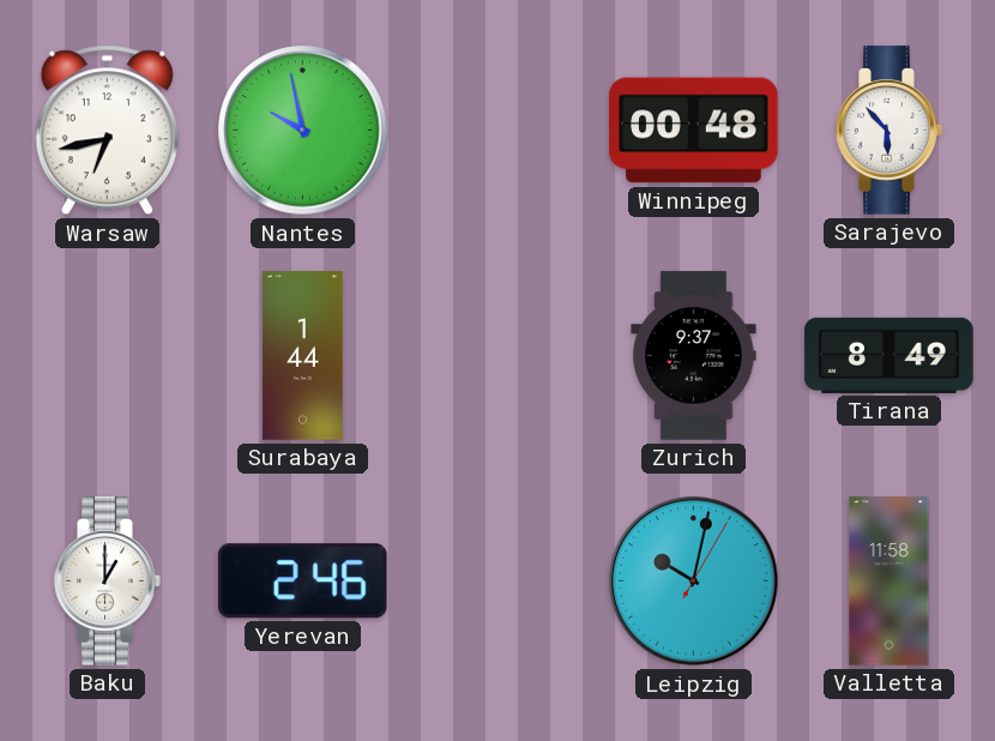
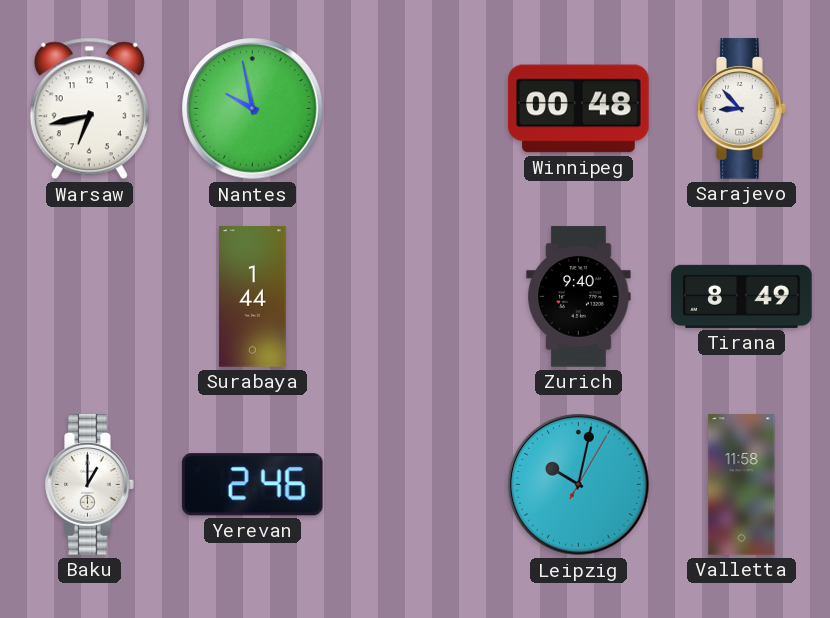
Sarajevo: 5:53 -> 8:53 (742, 109)
Zurich: 9:37 -> 9:40 (579, 297)
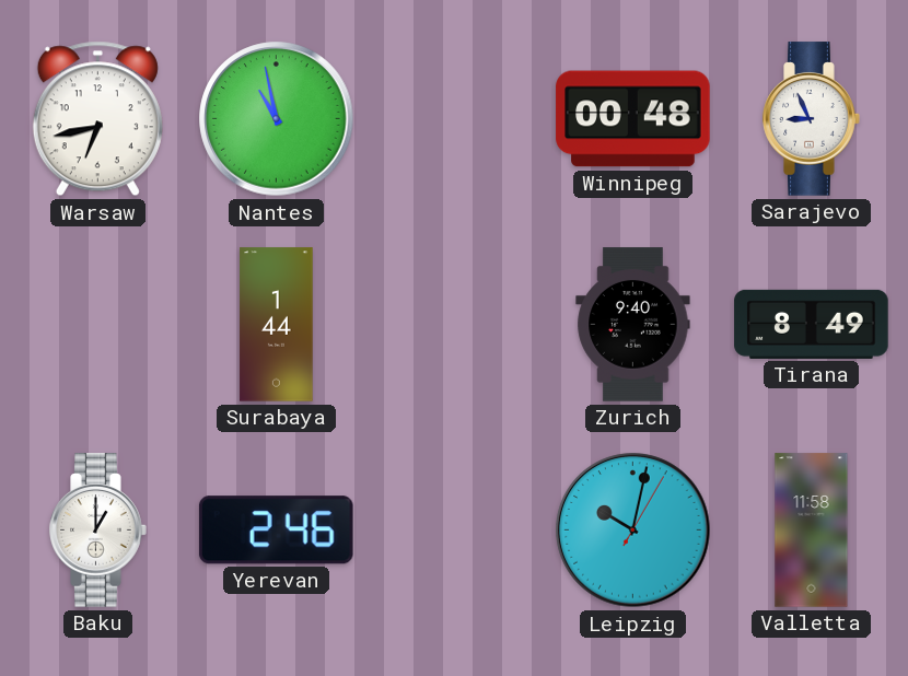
Nantes: 9:58 -> 10:58 (277, 119)
Sarajevo: 8:53 -> 8:56 (812, 119)
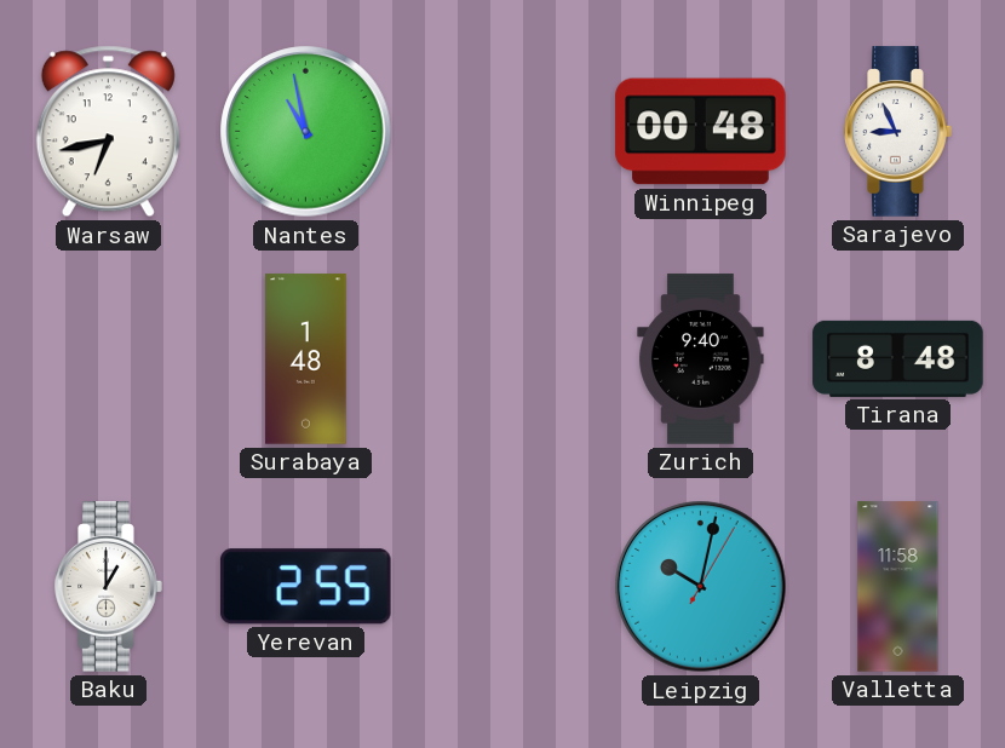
Surabaya: 1:44 -> 1:48 (306, 359)
Tirana: 8:49 -> 8:48 (898, 358)
Yerevan: 2:46 -> 2:55 (305, 587)
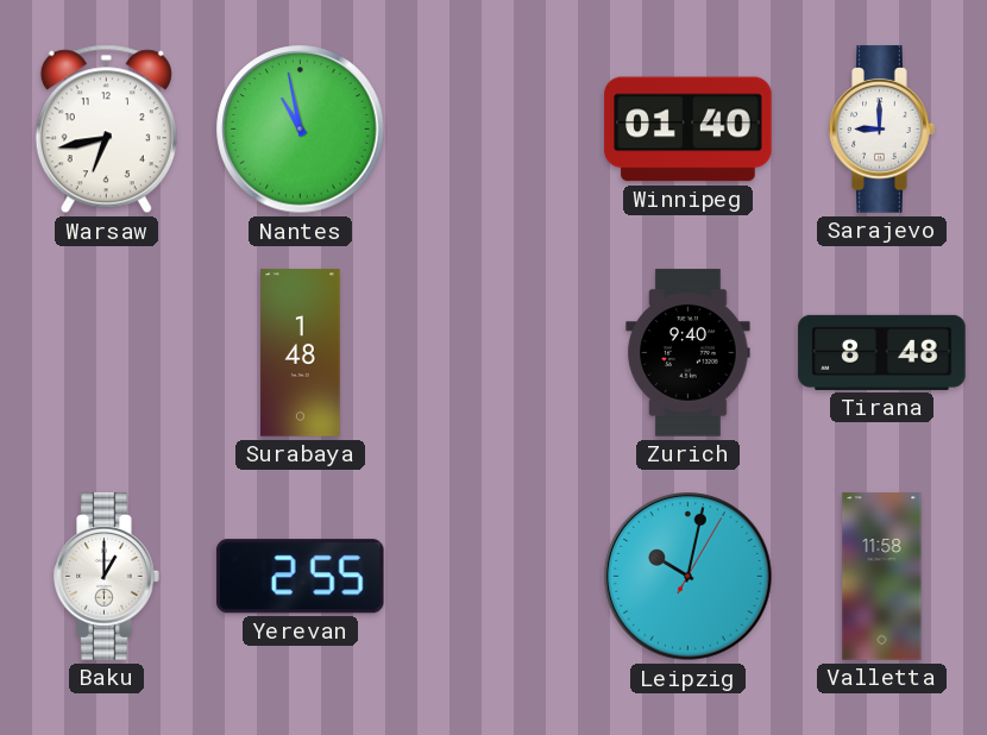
Winnipeg: 00:48 -> 01:40 (689, 130)
Sarajevo: 8:56 -> 9:00 (882, 130)
